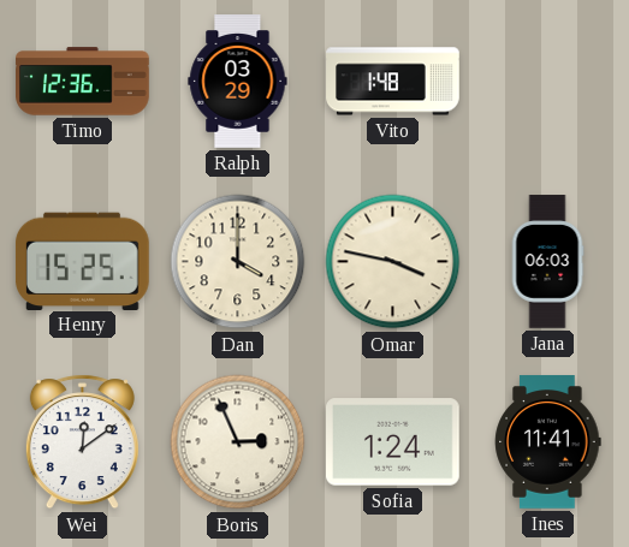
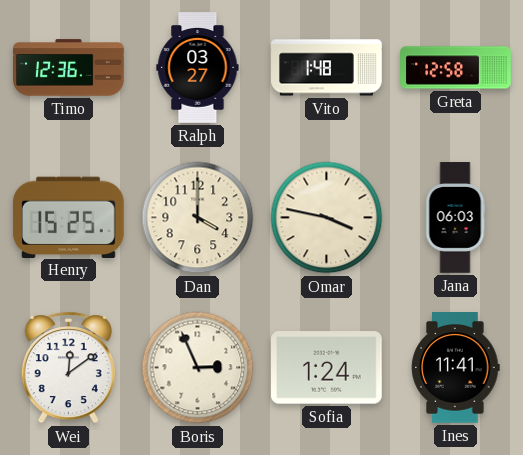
Ralph: 03:29 -> 03:27 (198, 68)
Greta: none -> 12:58 (456, 68)
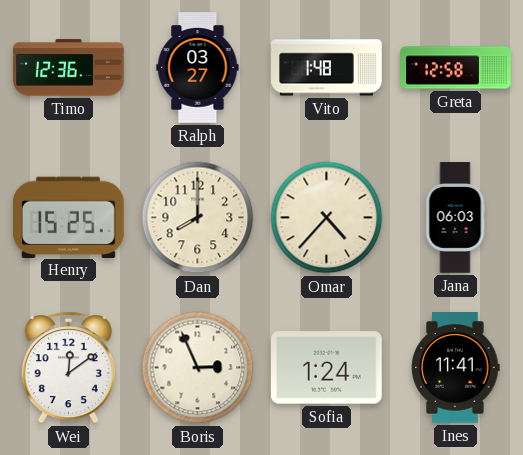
Dan: 4:00 -> 8:00 (198, 218)
Omar: 3:47 -> 4:37 (327, 218)
